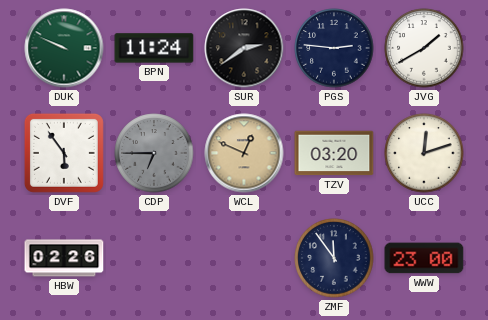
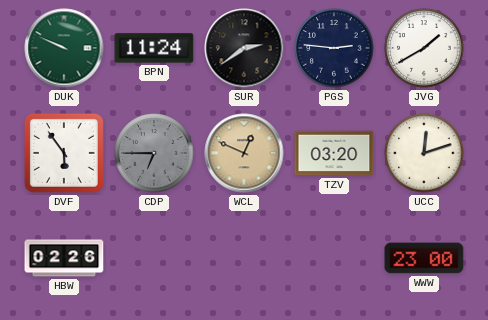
ZMF: 11:54 -> none (334, 258)
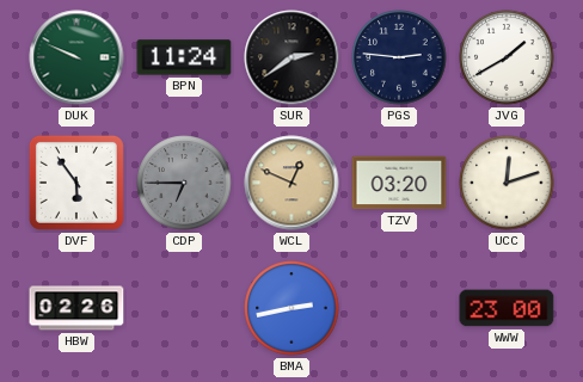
BMA: none -> 2:43 (291, 308)
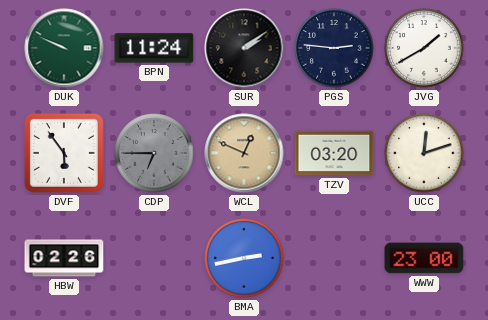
SUR: 2:39 -> 2:09 (244, 48)
